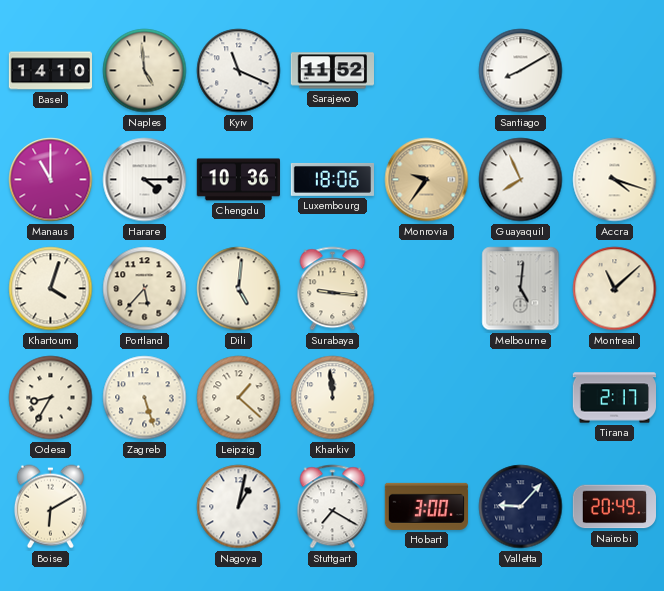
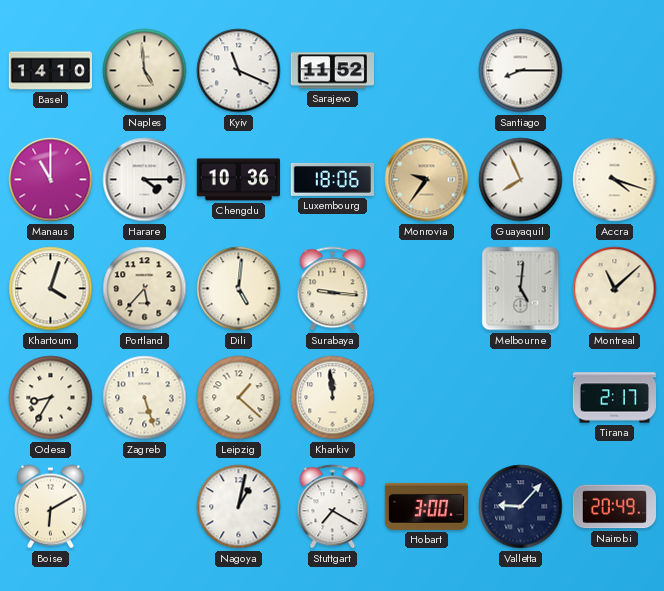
Santiago: 8:10 -> 8:15 (521, 71)
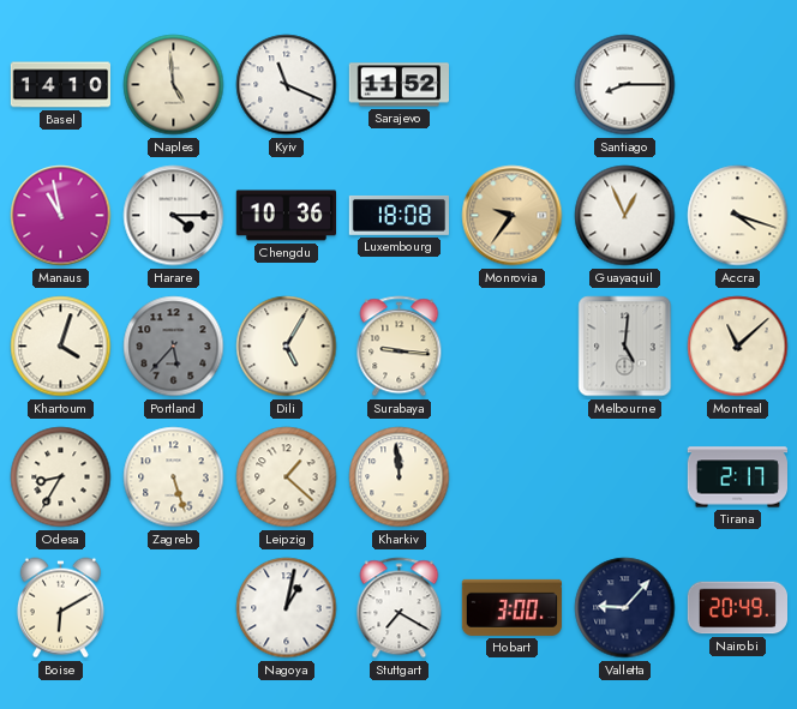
Manaus: 11:00 -> 10:58 (61, 216)
Luxembourg: 18:06 -> 18:08 (398, 216)
Guayaquil: 7:56 -> 12:56 (625, 216)
Portland dial: cream -> grey (174, 347)
Dili: 5:01 -> 5:05 (287, 347)
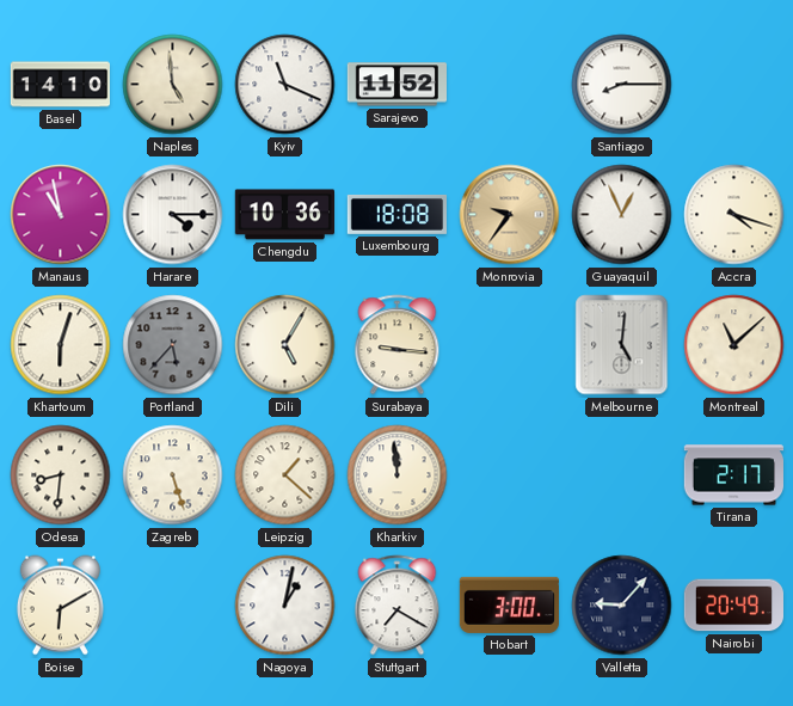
Khartoum: 4:03 -> 6:03 (61, 345)
Odesa: 8:35 -> 8:31 (61, 475)
